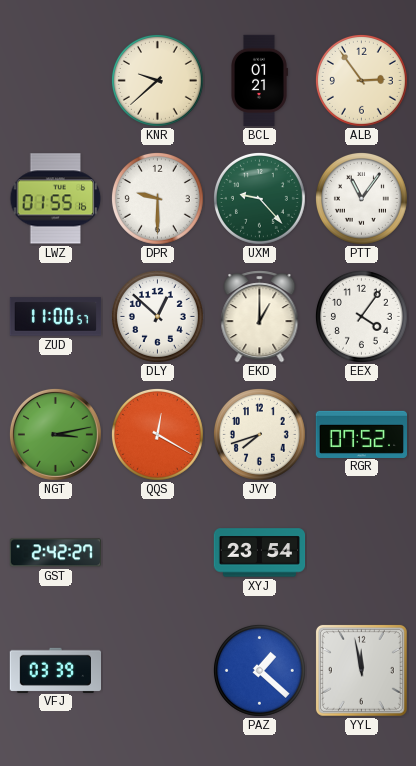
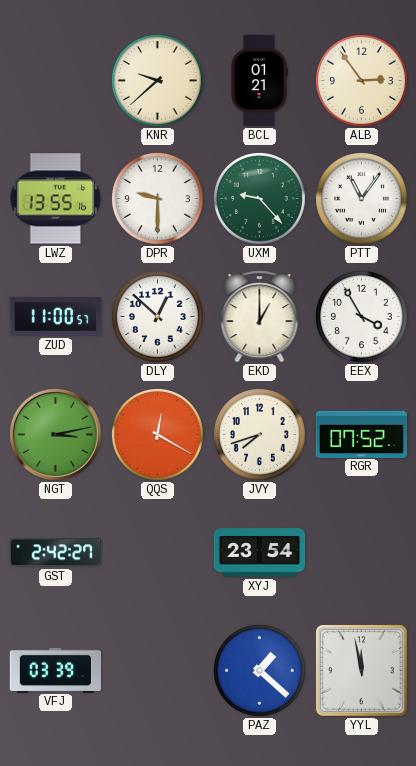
LWZ: 01:55 -> 13:55 (56, 199)
EEX: 4:06 -> 3:55 (361, 316)
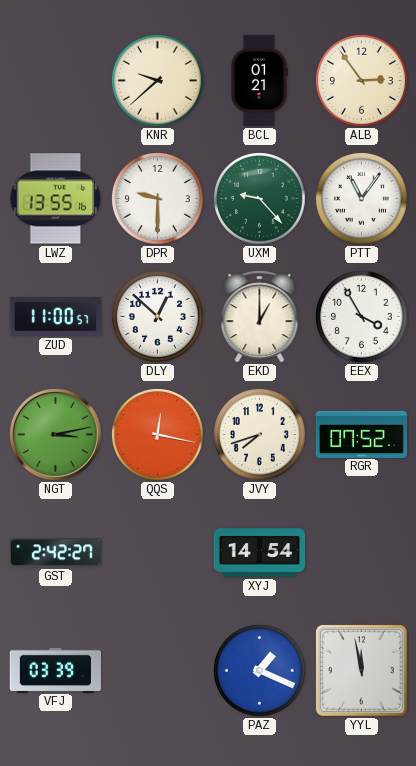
QQS: 12:20 -> 12:17 (157, 434)
XYJ: 23:54 -> 14:54 (260, 553)
PAZ: 1:22 -> 1:19 (259, 670)
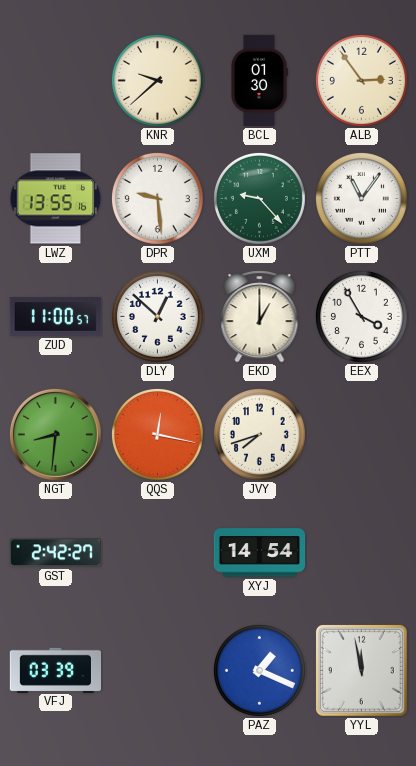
BCL: 01:21 -> 01:30 (260, 81)
DPR: 9:30 -> 9:29 (157, 198)
NGT: 3:13 -> 8:31 (55, 434)
RGR: 07:52 -> none (361, 434)
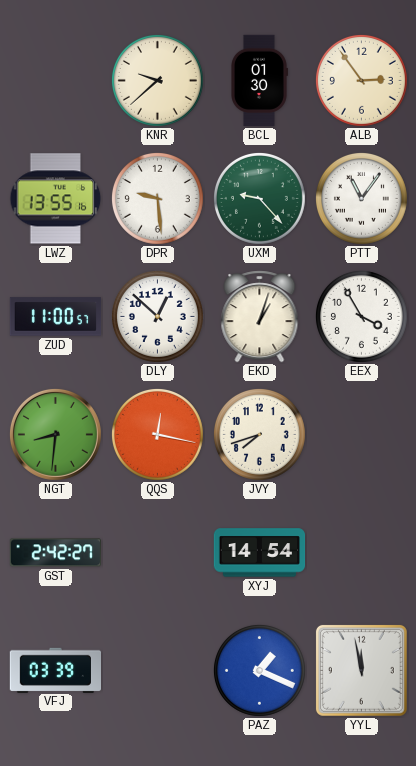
EKD: 1:00 -> 1:03 (260, 317)
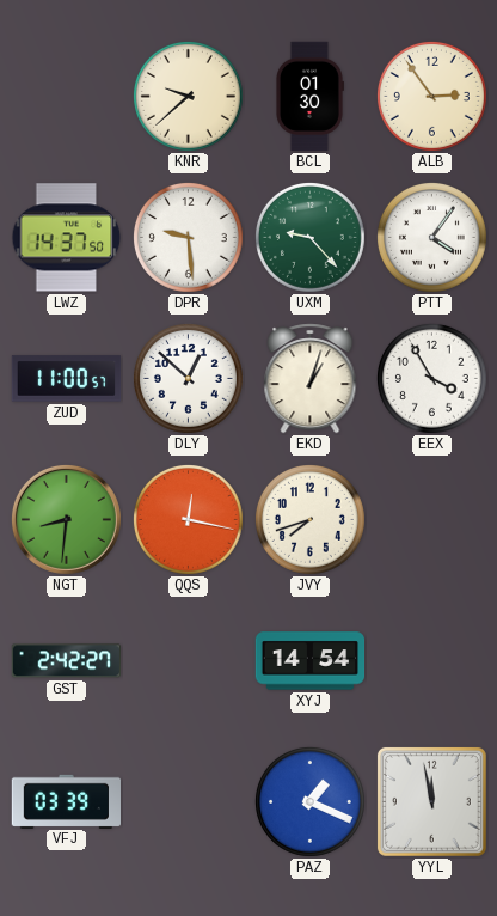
LWZ: 13:55 -> 14:37 (67, 238)
PTT: 11:06 -> 4:06 (431, 237)
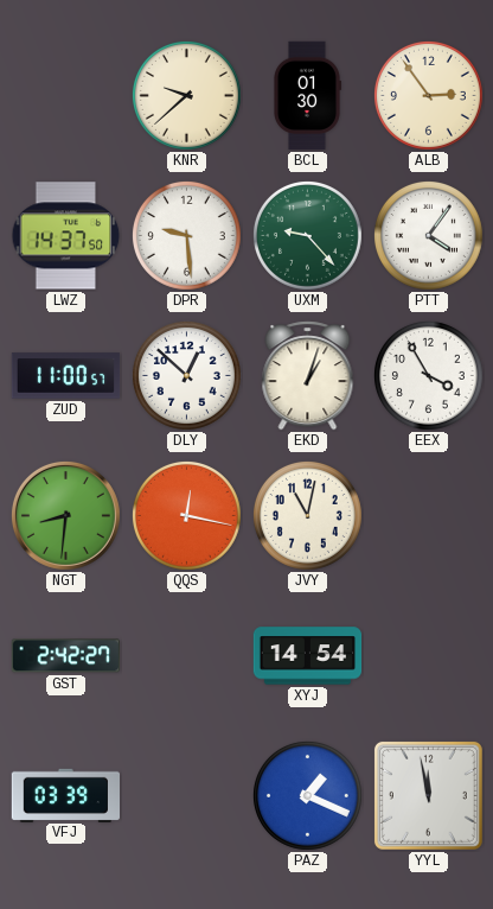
JVY: 7:42 -> 11:02 (307, 515)
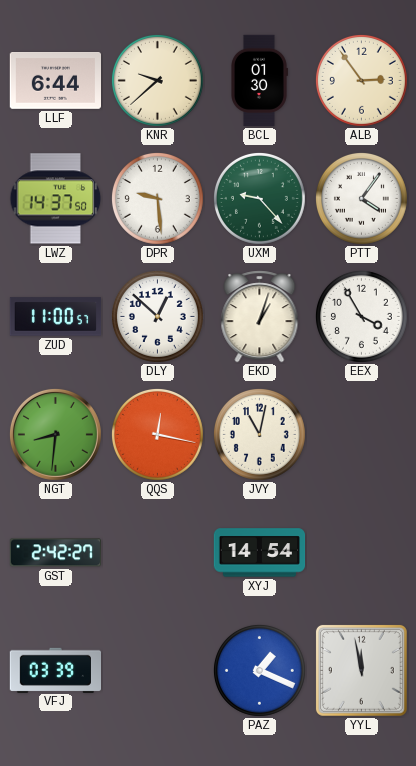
LLF: none -> 6:44 (55, 81)
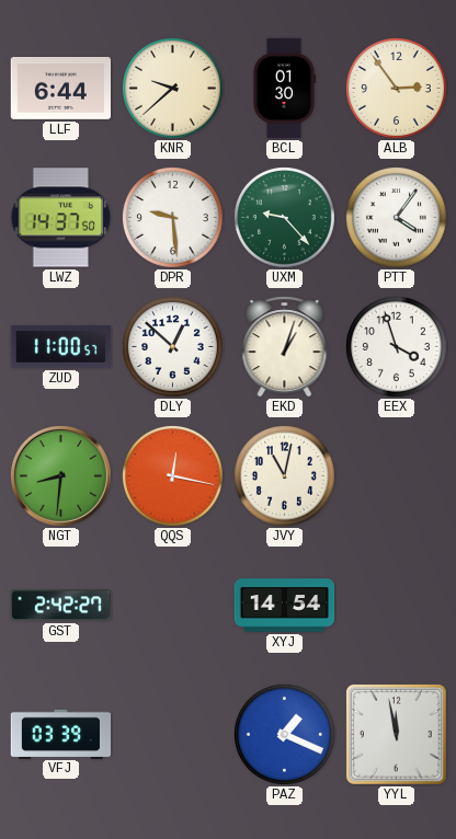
EEX: 3:55 -> 3:57 (396, 346)
